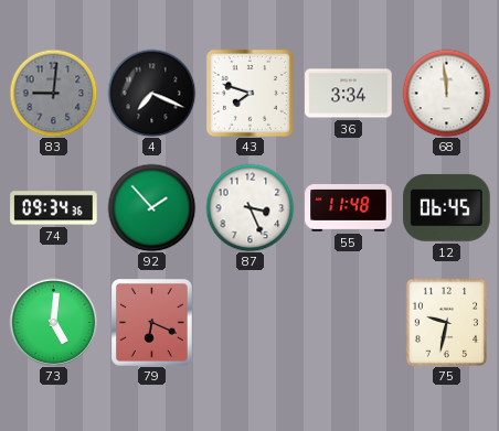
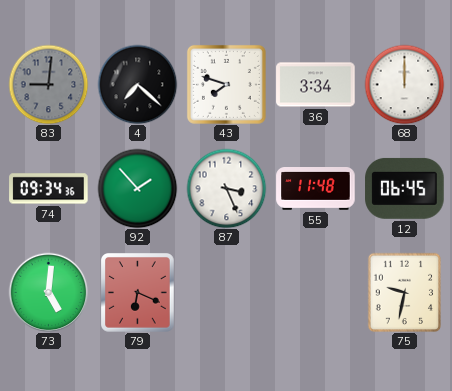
4: 7:19 -> 7:22 (137, 84)
68: 11:59 -> 12:00 (404, 84)
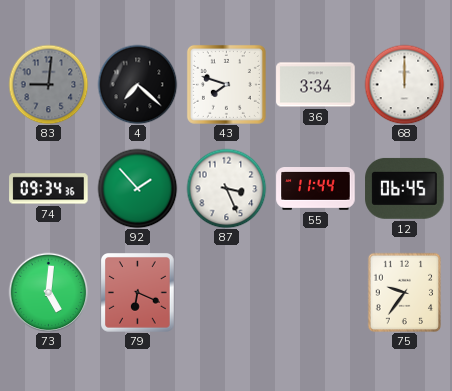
55: 11:48 -> 11:44 (316, 189)
75: 9:32 -> 9:36 (404, 292)
